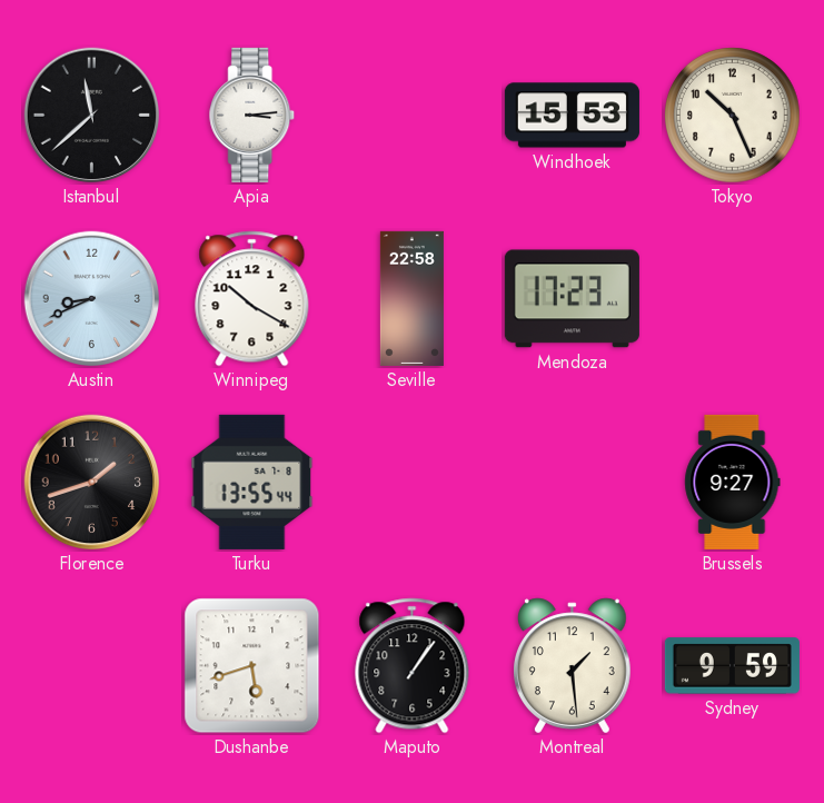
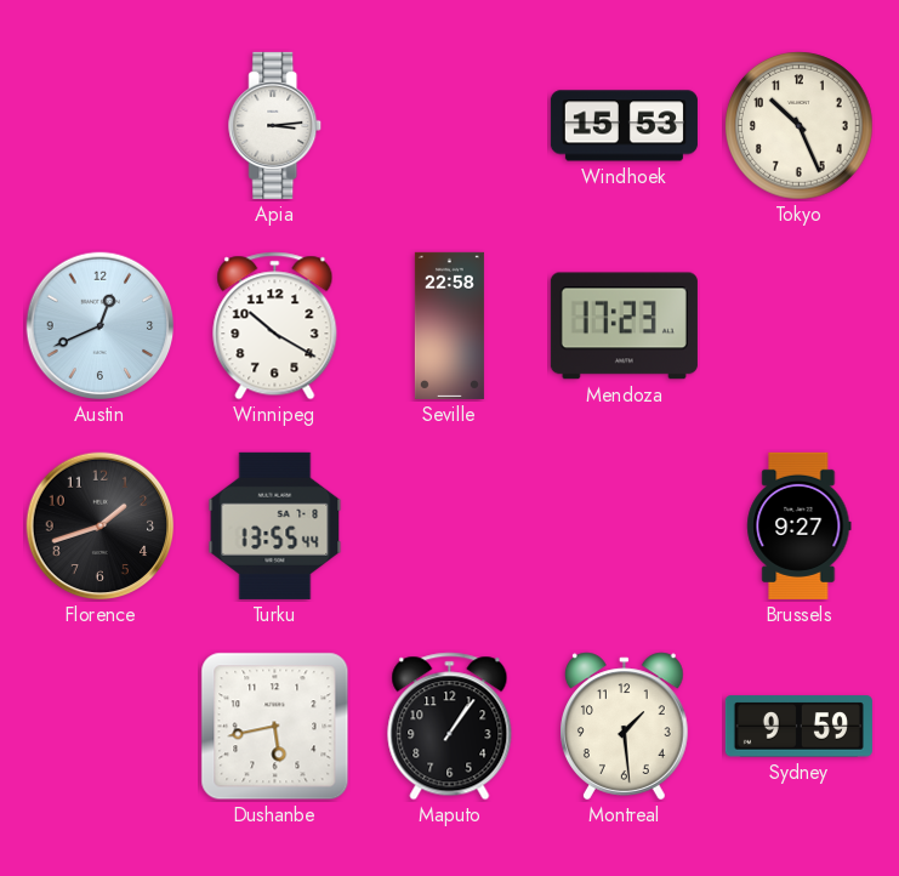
Istanbul: 11:38 -> none (92, 116)
Austin: 8:41 -> 12:41 (101, 326)
Dushanbe: 5:42 -> 5:43 (275, 727)
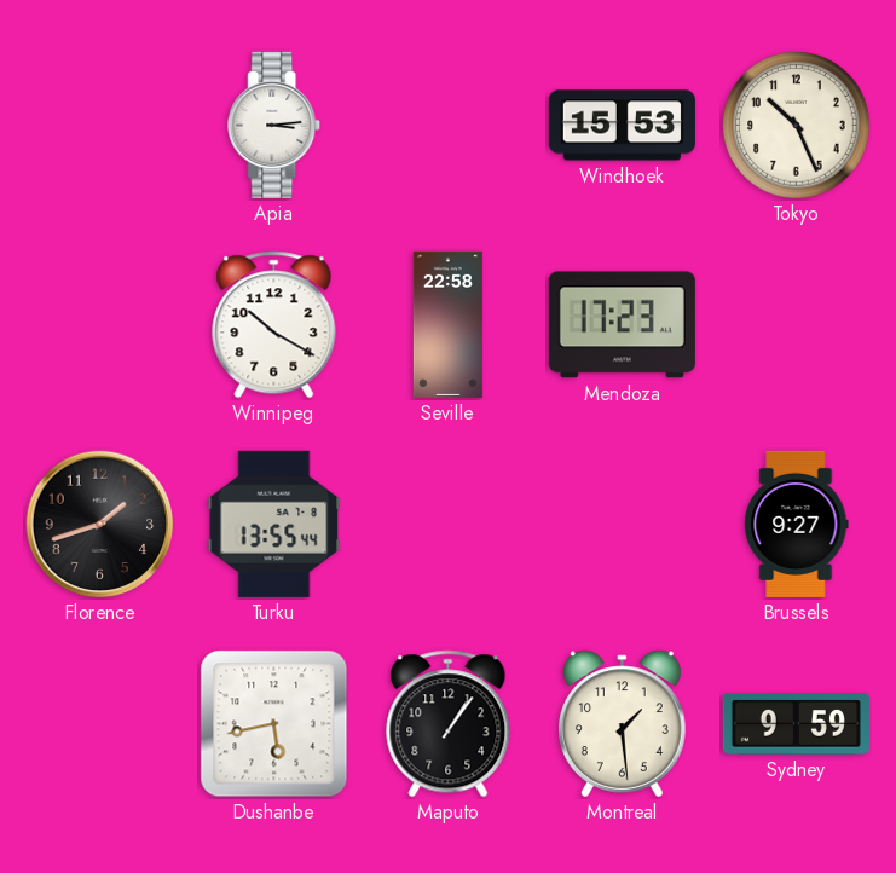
Austin: 12:41 -> none (101, 326)
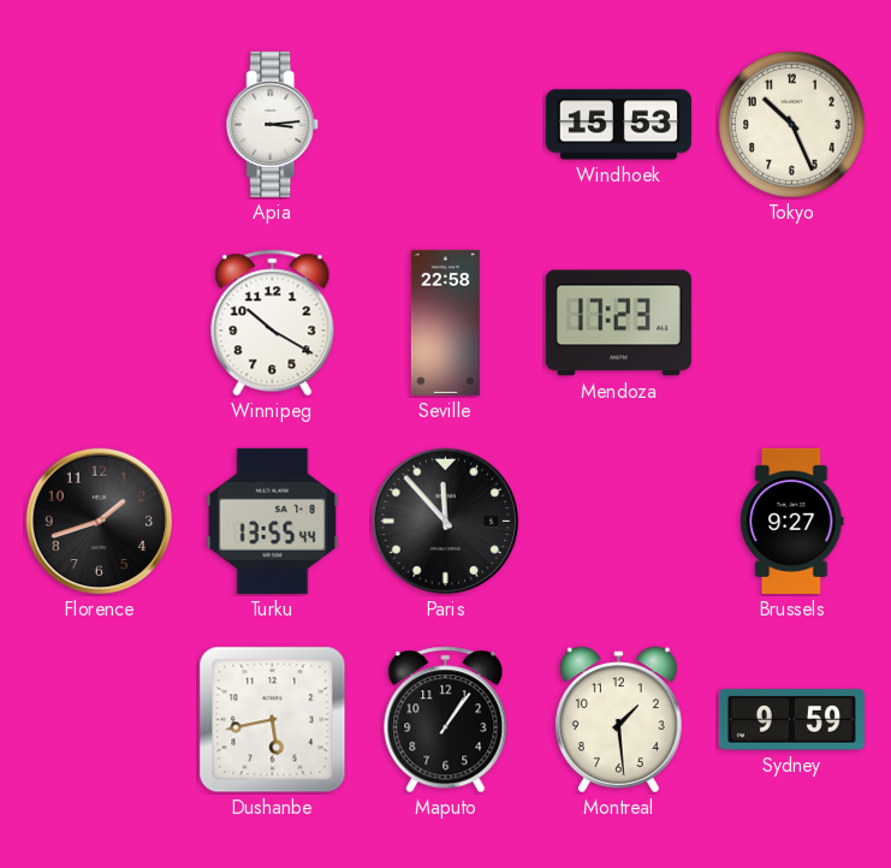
Paris: none -> 11:53 (446, 522)
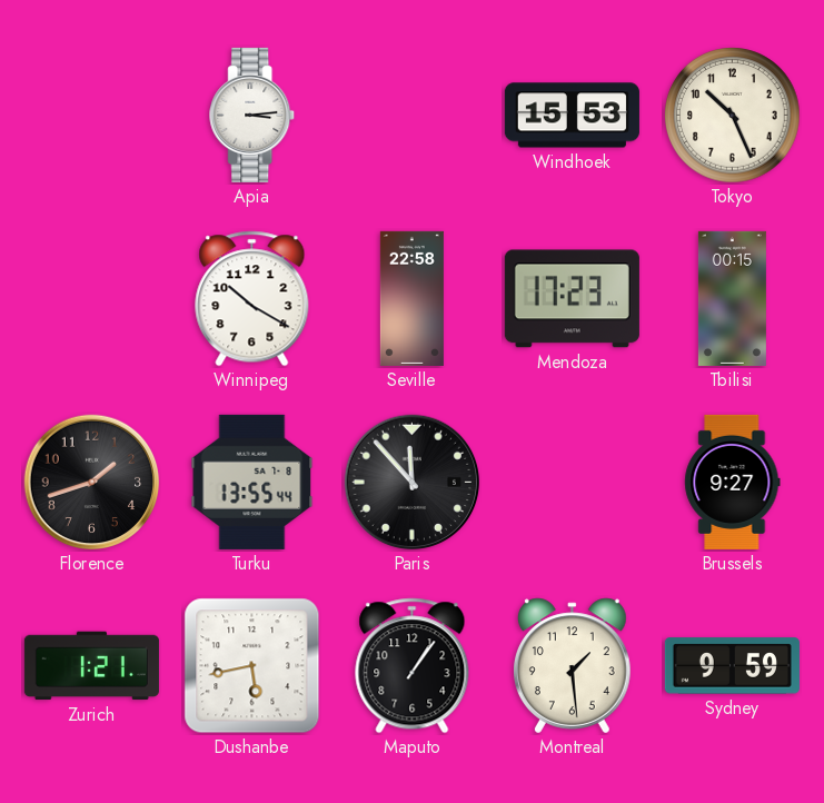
Tbilisi: none -> 00:15 (732, 298)
Zurich: none -> 1:21 (91, 666)
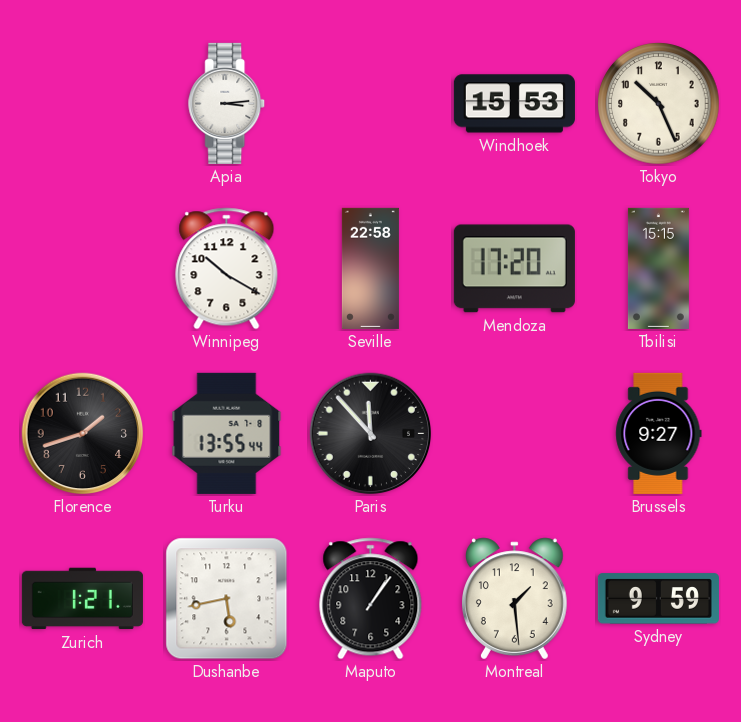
Mendoza: 17:23 -> 17:20 (514, 269)
Tbilisi: 00:15 -> 15:15 (658, 268)
